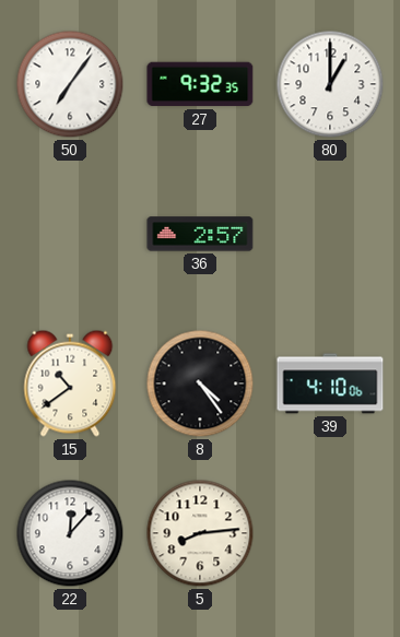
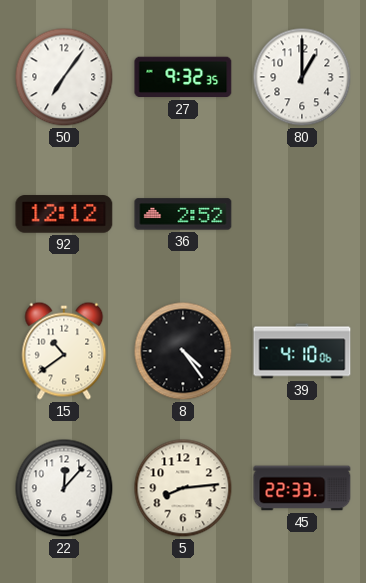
92: none -> 12:12 (64, 214)
36: 2:57 -> 2:52 (183, 214)
45: none -> 22:33 (302, 488)
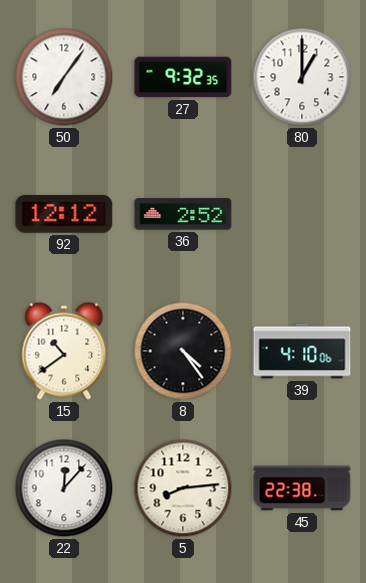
45: 22:33 -> 22:38 (302, 488)
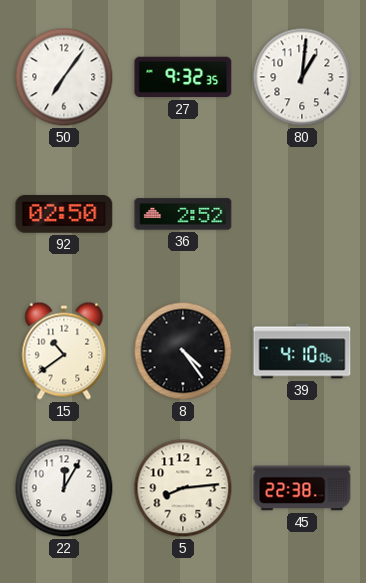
80: 1:00 -> 1:01 (302, 77)
92: 12:12 -> 02:50 (64, 214)
22: 12:07 -> 12:05 (64, 488)
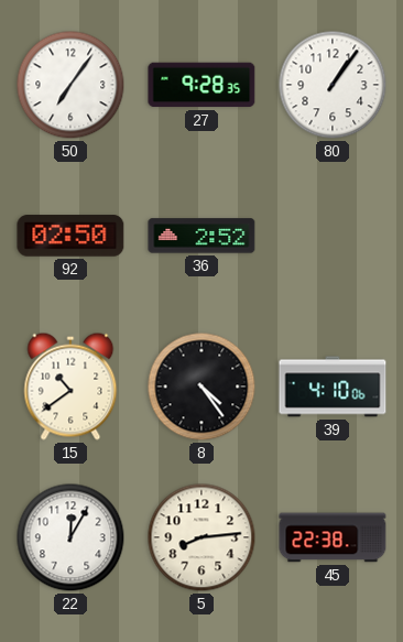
27: 9:32 -> 9:28 (201, 85)
80: 1:01 -> 1:06 (333, 85)
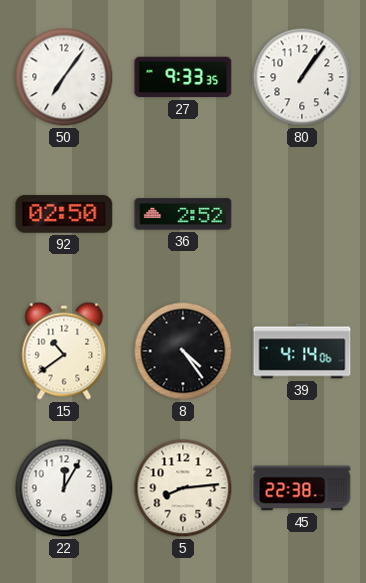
27: 9:28 -> 9:33 (183, 77)
39: 4:10 -> 4:14 (302, 351)
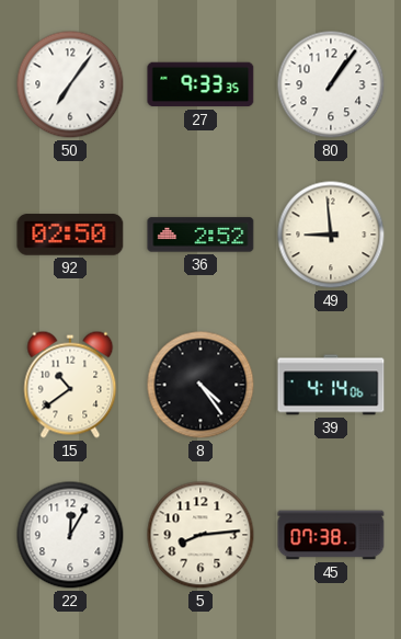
49: none -> 8:59 (331, 235)
45: 22:38 -> 07:38 (331, 535)
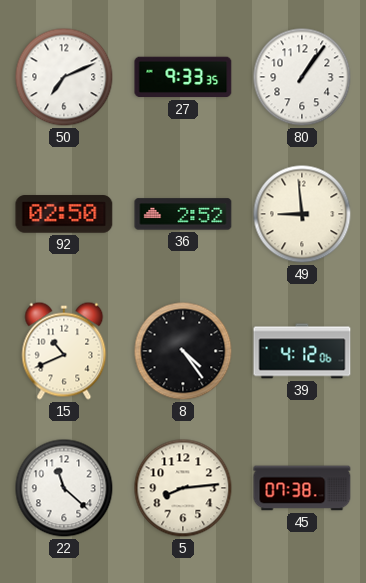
50: 7:06 -> 7:11 (64, 77)
15: 10:39 -> 10:41 (64, 351)
39: 4:14 -> 4:12 (302, 351)
22: 12:05 -> 11:22 (64, 488)
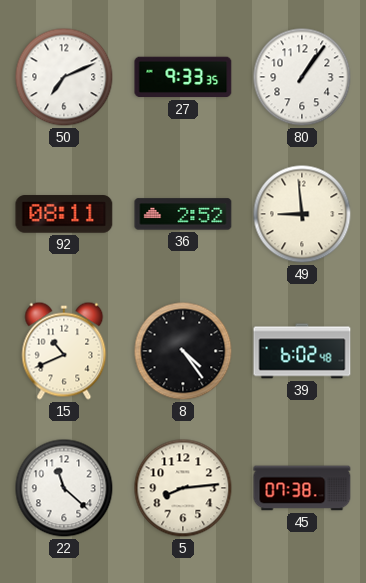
92: 02:50 -> 08:11 (64, 214)
39: 4:12 -> 6:02 (302, 351)
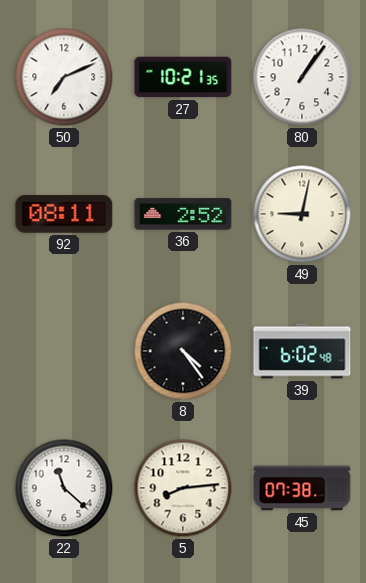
27: 9:33 -> 10:21 (183, 77)
49: 8:59 -> 9:02 (302, 214)
15: 10:41 -> none (64, 351)
